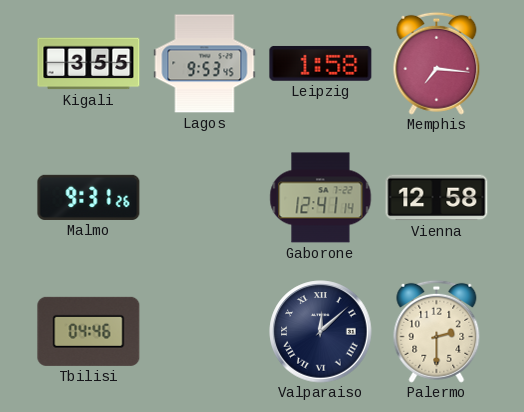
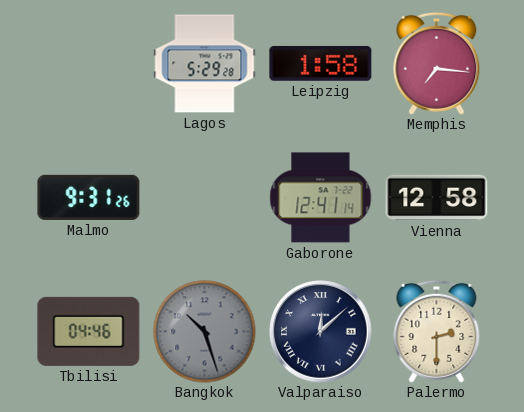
Kigali: 3:55 -> none (89, 64)
Lagos: 9:53 -> 5:29 (205, 64)
Bangkok: none -> 10:27 (205, 332)
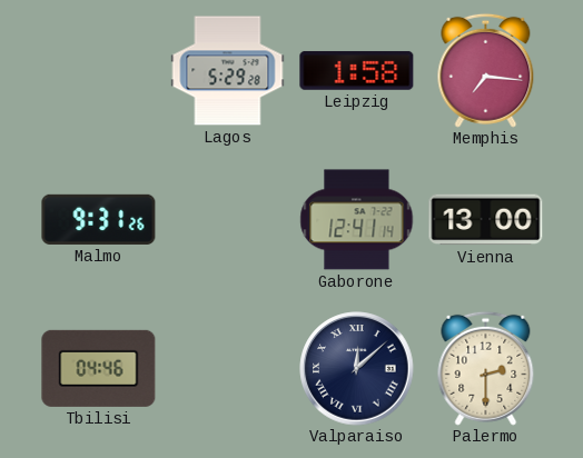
Vienna: 12:58 -> 13:00 (486, 220)
Bangkok: 10:27 -> none (205, 332)
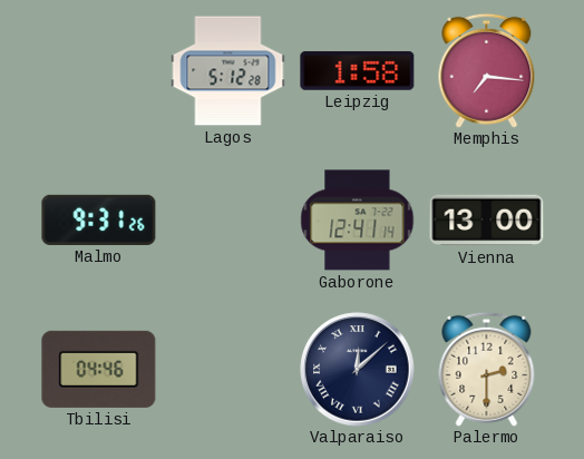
Lagos: 5:29 -> 5:12 (228, 71)
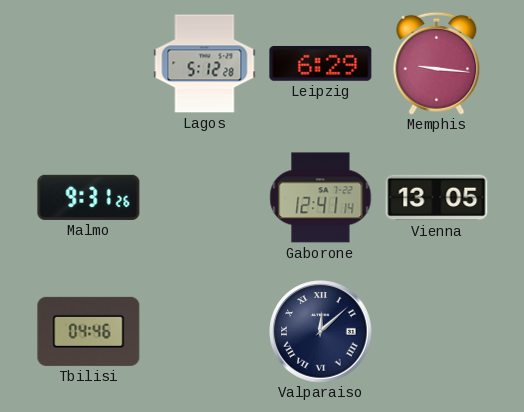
Leipzig: 1:58 -> 6:29 (321, 64)
Memphis: 7:16 -> 9:16 (437, 63)
Vienna: 13:00 -> 13:05 (437, 198)
Palermo: 2:30 -> none (487, 369)
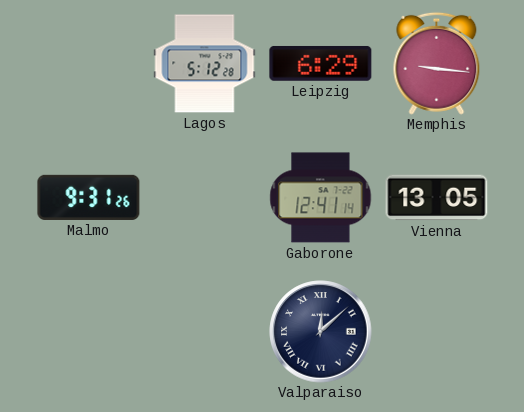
Tbilisi: 04:46 -> none (89, 331)
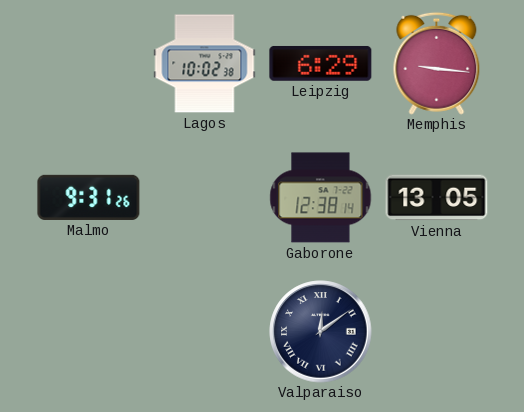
Lagos: 5:12 -> 10:02 (205, 64)
Gaborone: 12:41 -> 12:38 (321, 198)
Valparaiso: 12:08 -> 12:09 (321, 332)
